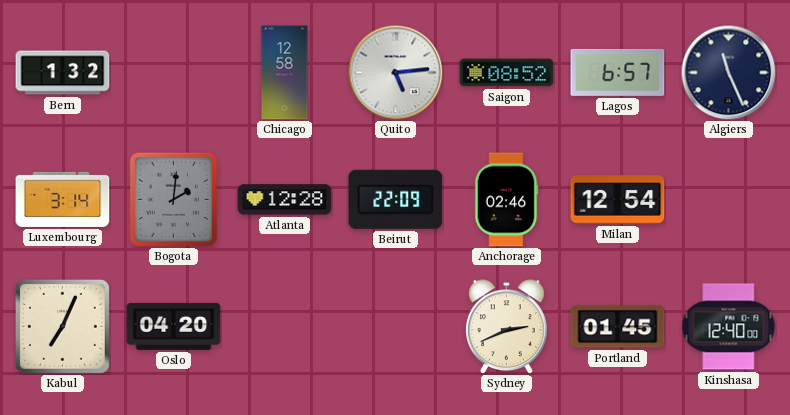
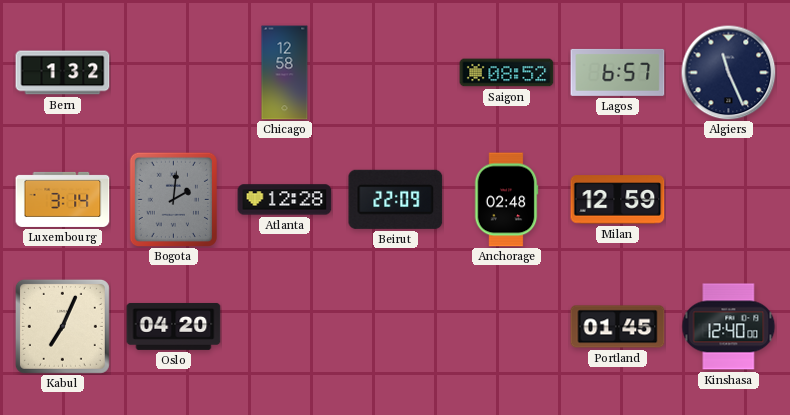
Quito: 5:14 -> none (395, 72)
Anchorage: 02:46 -> 02:48 (506, 200)
Milan: 12:54 -> 12:59 (618, 200)
Sydney: 2:41 -> none (507, 326)
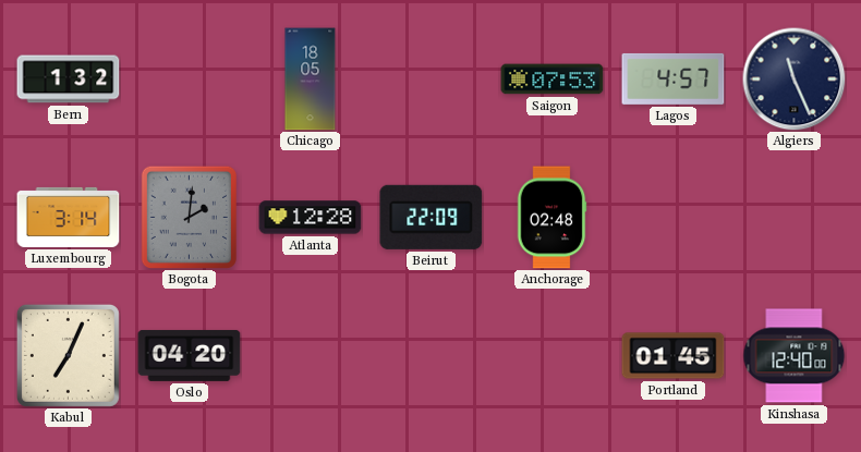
Chicago: 12:58 -> 18:05 (311, 80)
Saigon: 08:52 -> 07:53 (553, 80)
Lagos: 6:57 -> 4:57 (674, 78)
Milan: 12:59 -> none (618, 200)
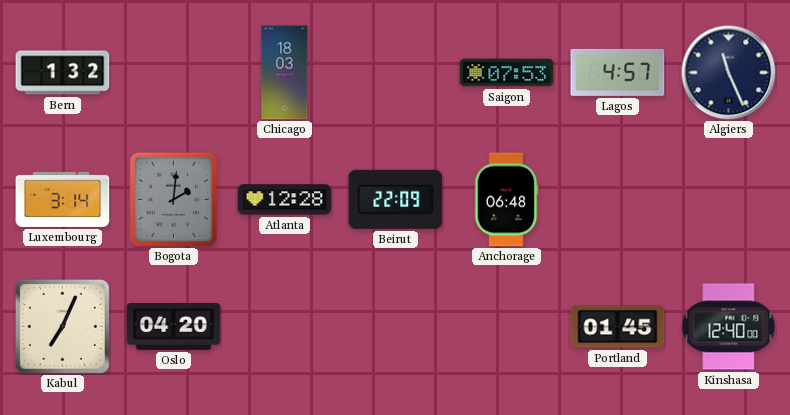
Chicago: 18:05 -> 18:03 (285, 73)
Anchorage: 02:48 -> 06:48 (506, 200)
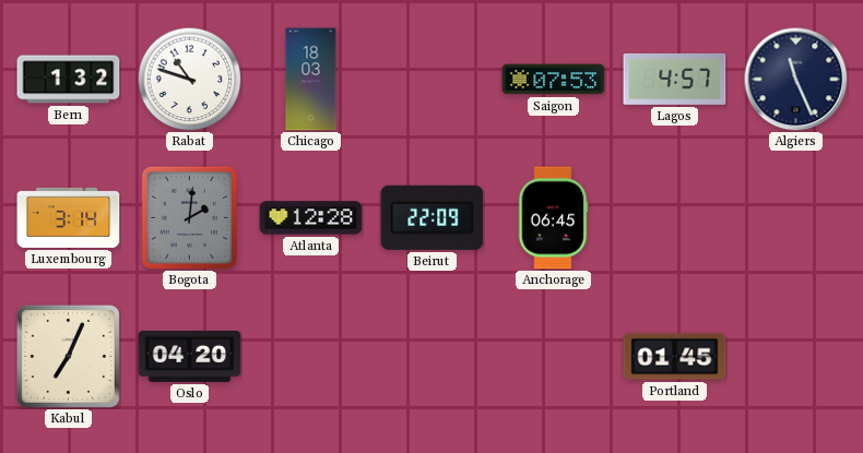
Rabat: none -> 10:48 (189, 79)
Anchorage: 06:48 -> 06:45 (553, 218)
Kinshasa: 12:40 -> none (729, 327)
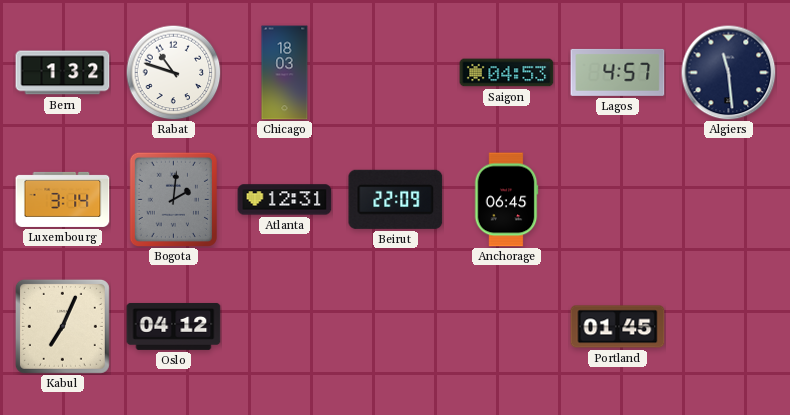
Saigon: 07:53 -> 04:53 (507, 73)
Algiers: 11:26 -> 11:29 (728, 72)
Atlanta: 12:28 -> 12:31 (285, 200)
Oslo: 04:20 -> 04:12 (174, 326)
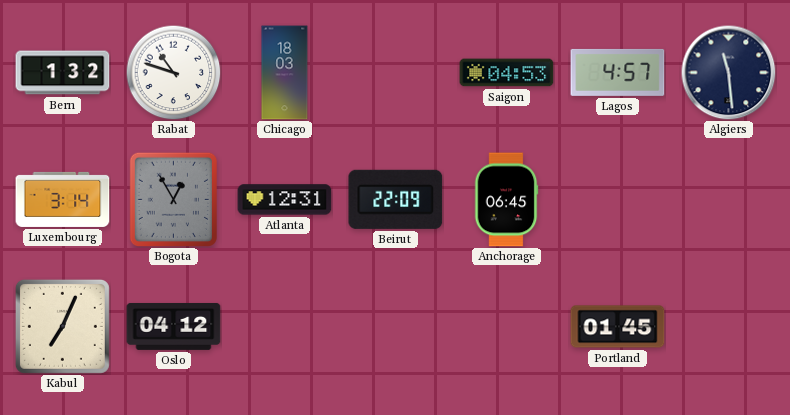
Bogota: 2:01 -> 12:55 (173, 199)
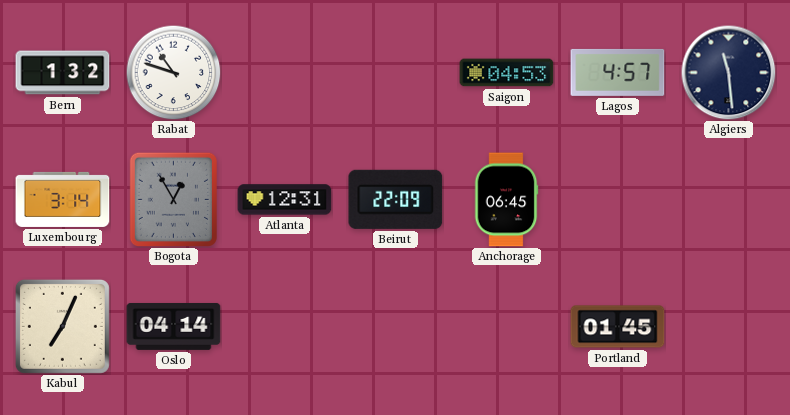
Chicago: 18:03 -> none (285, 73)
Oslo: 04:12 -> 04:14 (174, 326)
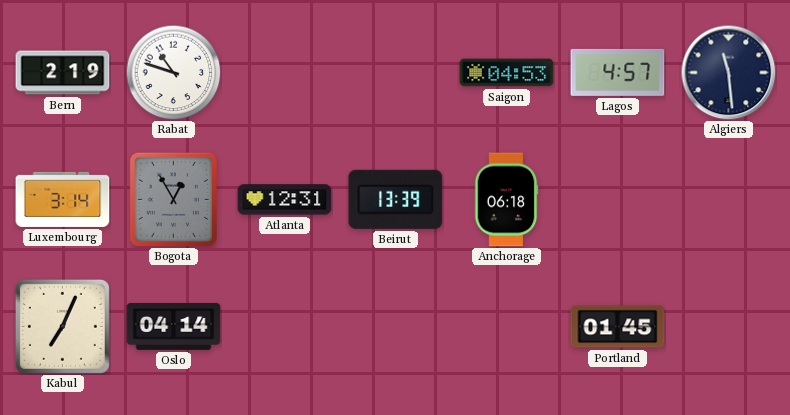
Bern: 1:32 -> 2:19 (63, 73)
Beirut: 22:09 -> 13:39 (396, 199)
Anchorage: 06:45 -> 06:18 (506, 200)
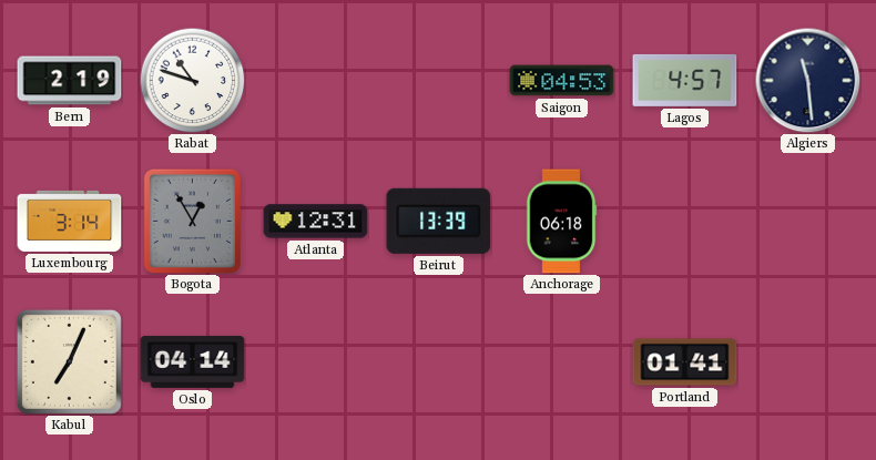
Portland: 01:45 -> 01:41 (685, 362)
